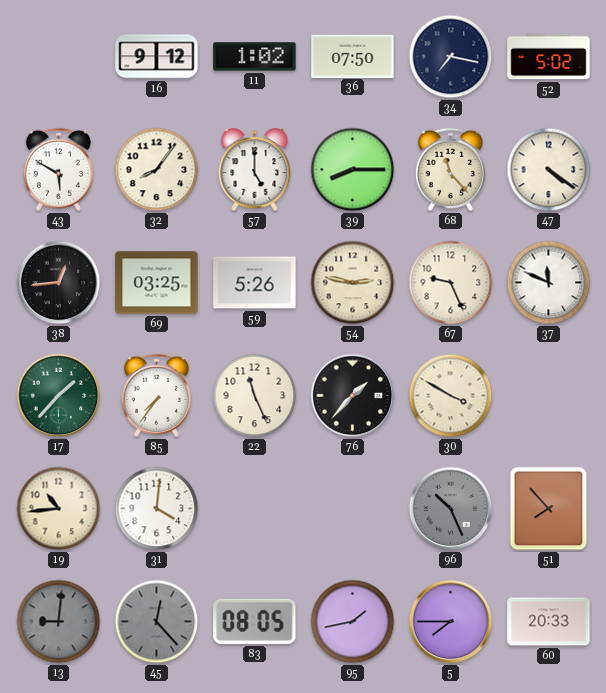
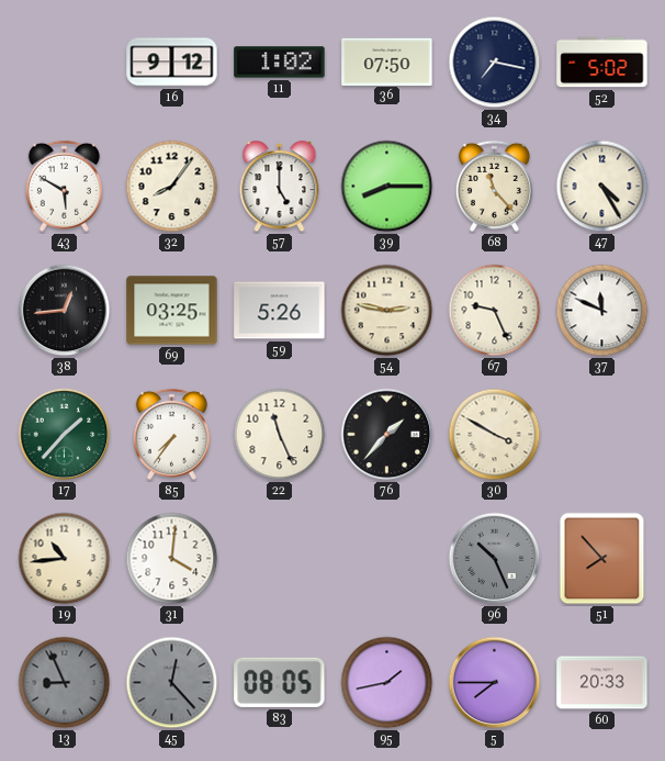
47: 4:21 -> 4:25 (602, 187)
13: 9:01 -> 8:56 (65, 683)
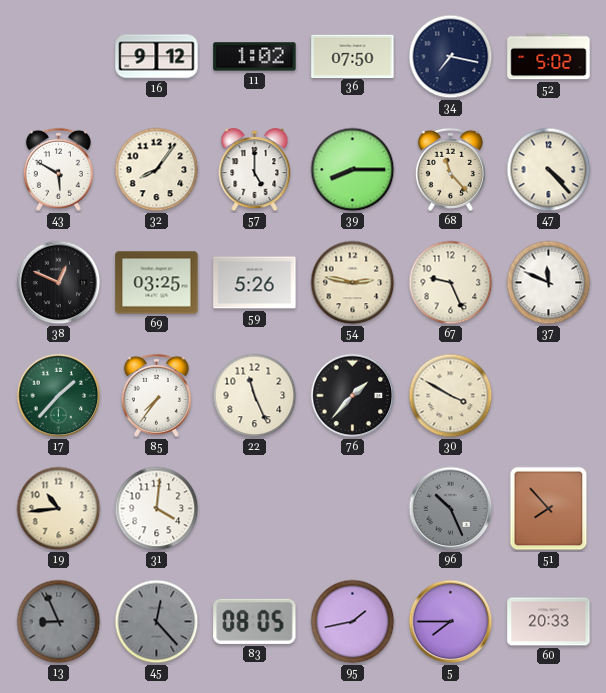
47: 4:25 -> 4:23 (549, 170)
38: 12:44 -> 12:49 (59, 283)
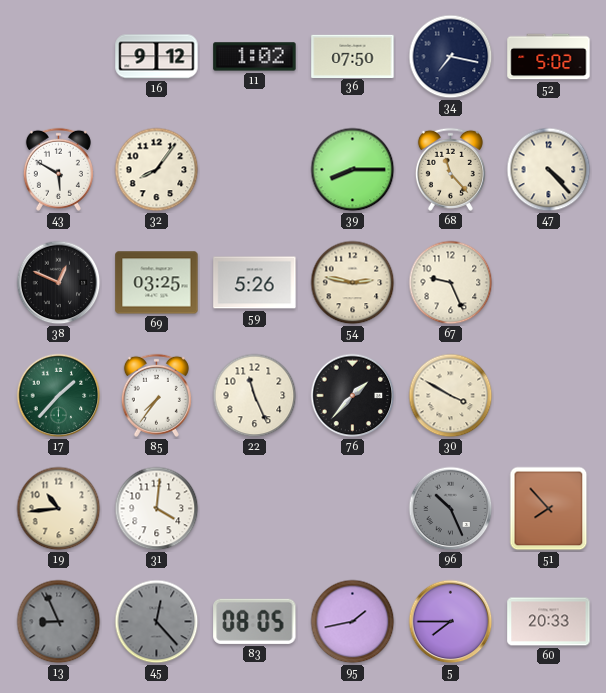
57: 5:00 -> none (255, 170)
37: 11:49 -> none (549, 283)
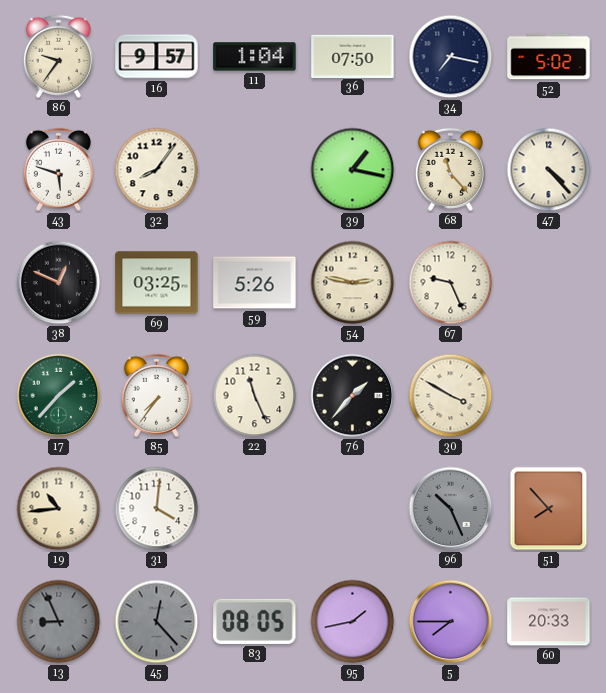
86: none -> 9:36 (58, 56)
16: 9:12 -> 9:57 (157, 57)
11: 1:02 -> 1:04 (255, 57)
43: 5:50 -> 5:48 (58, 169)
39: 8:15 -> 1:17 (353, 170)
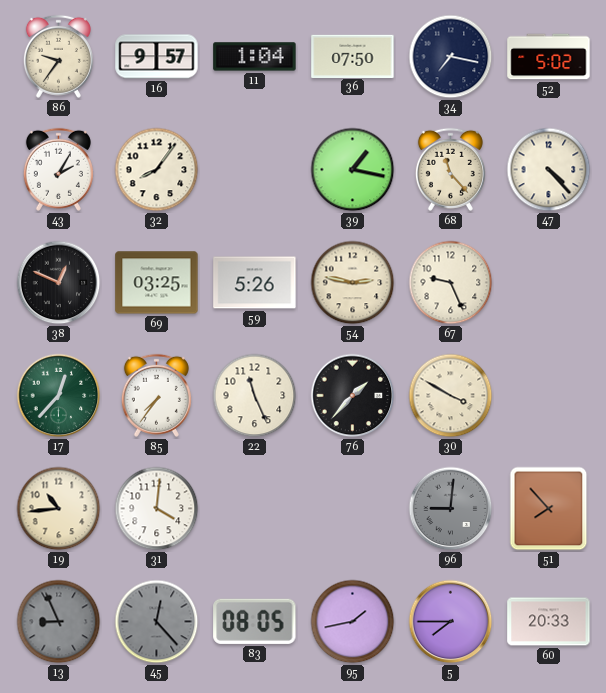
43: 5:48 -> 2:05 (58, 169)
17: 1:37 -> 12:37 (59, 396)
96: 10:26 -> 9:01 (451, 509)
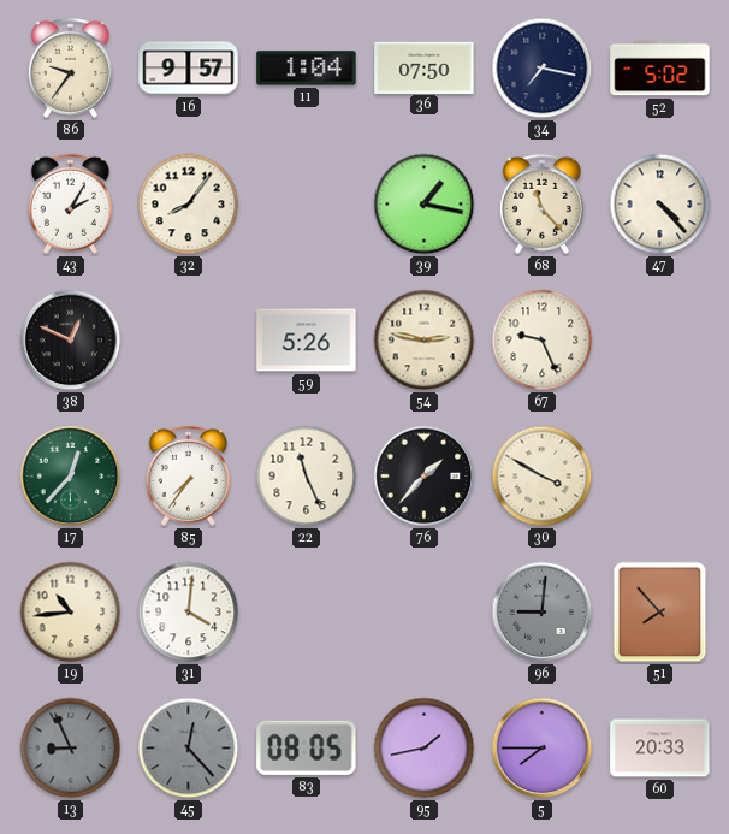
69: 03:25 -> none (157, 283)
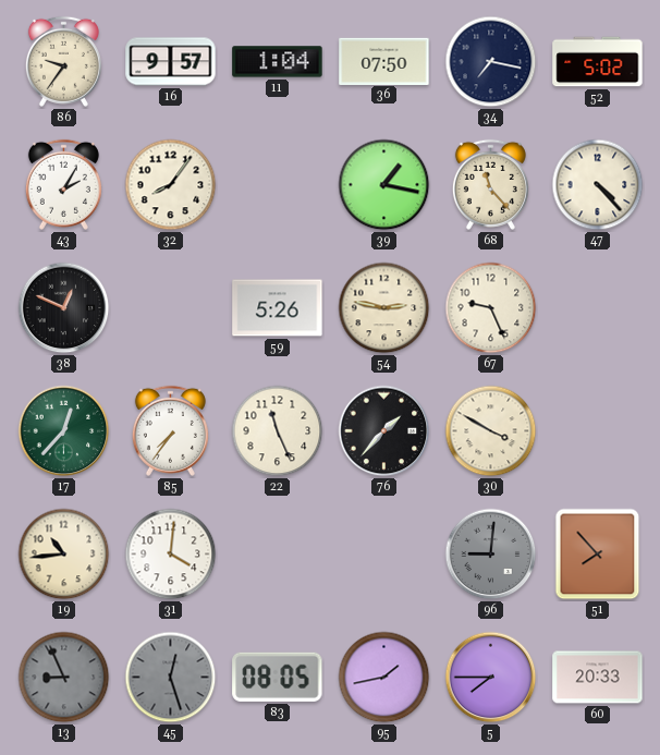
45: 12:23 -> 12:27 (171, 678)
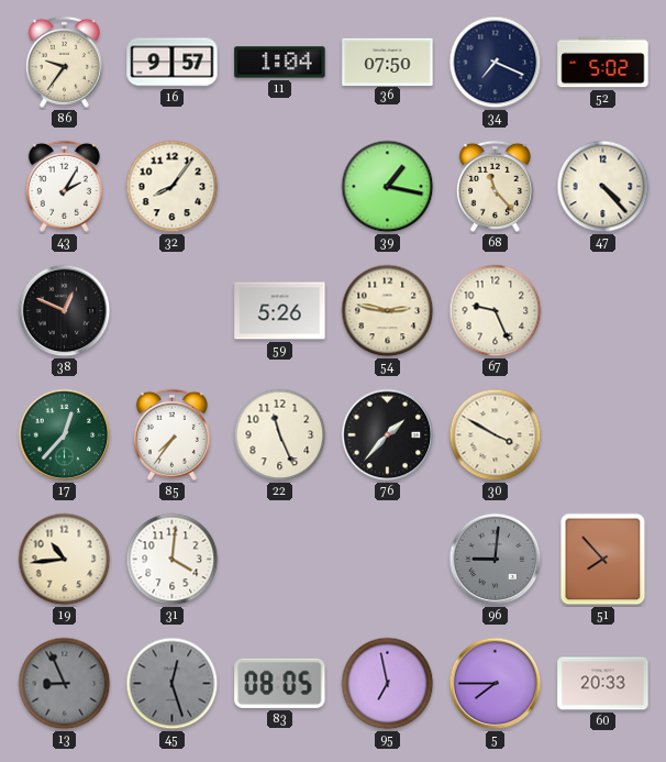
34: 7:17 -> 7:19 (496, 63)
95: 1:43 -> 6:58 (388, 684)
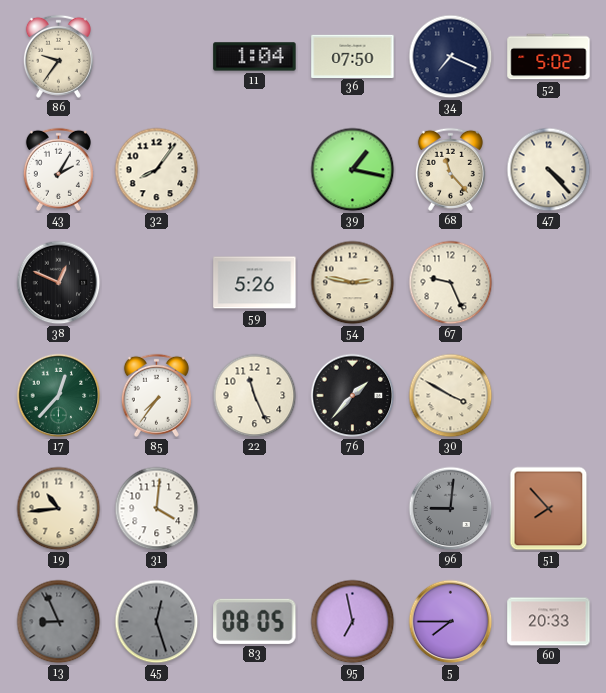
16: 9:57 -> none (173, 63)
